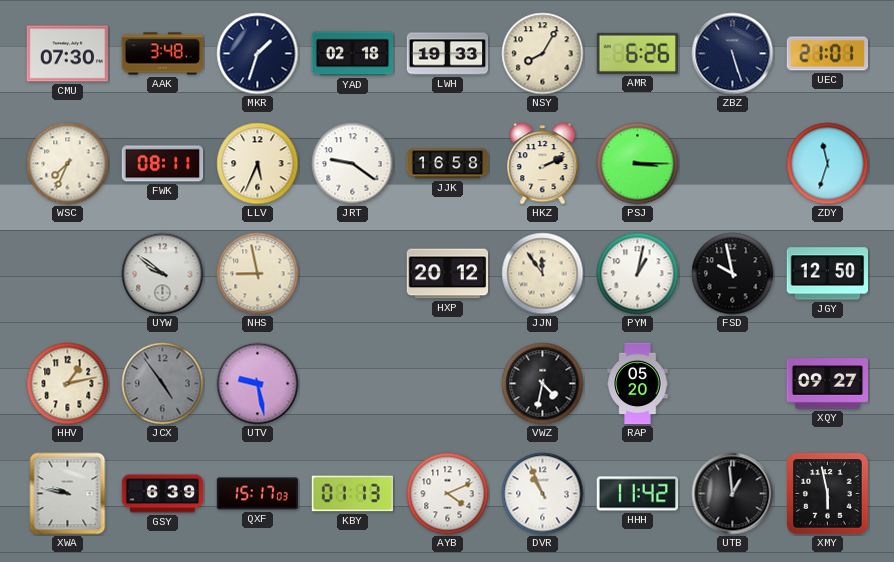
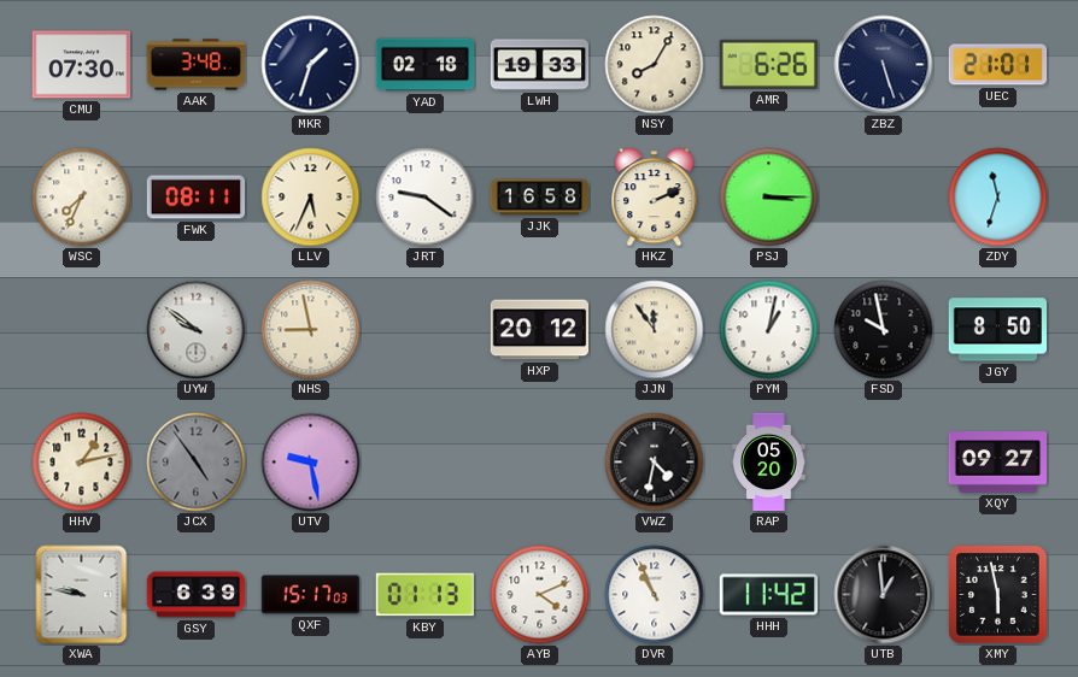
JGY: 12:50 -> 8:50 (997, 330)
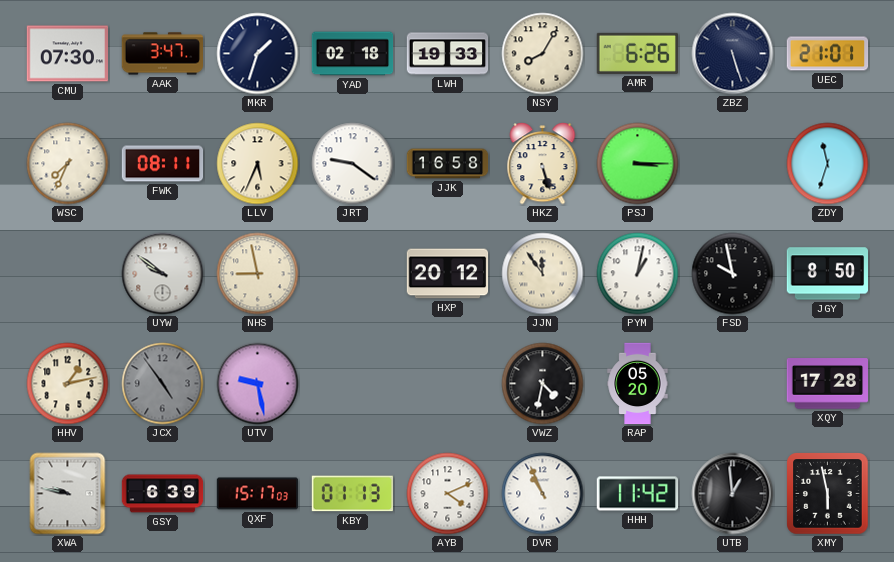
AAK: 3:48 -> 3:47 (163, 54)
HKZ: 2:11 -> 5:27 (543, 164)
XQY: 09:27 -> 17:28 (827, 384)
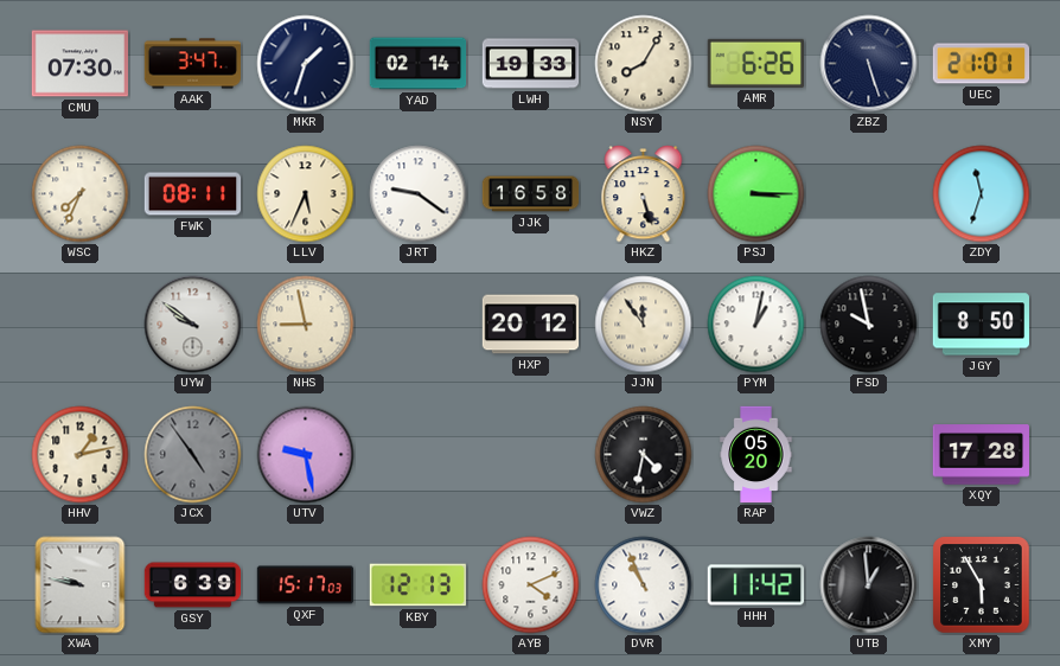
YAD: 02:18 -> 02:14 (419, 64)
KBY: 01:13 -> 12:13 (417, 585)
XMY: 5:58 -> 5:55 (982, 585)
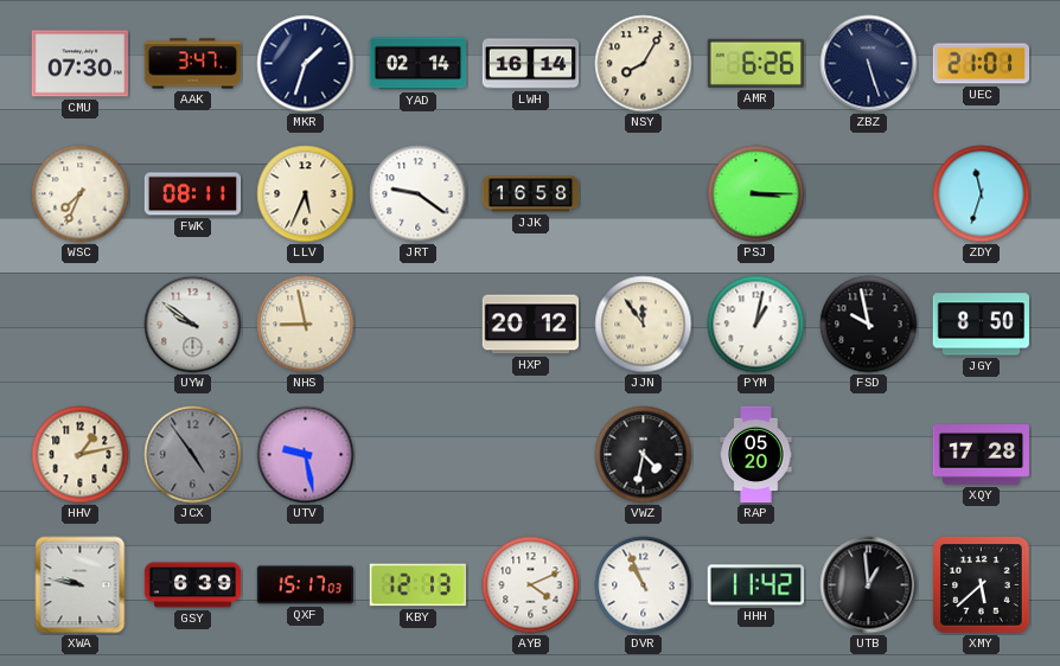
LWH: 19:33 -> 16:14 (531, 64)
HKZ: 5:27 -> none (644, 194)
XMY: 5:55 -> 5:38 (982, 585)
